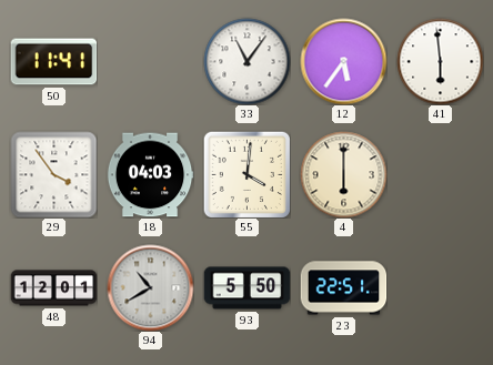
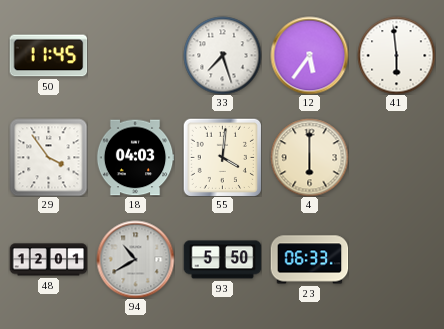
50: 11:41 -> 11:45 (48, 56)
33: 11:06 -> 7:27 (222, 55)
23: 22:51 -> 06:33 (309, 260)
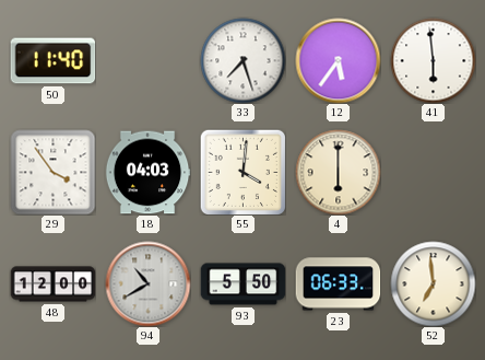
50: 11:45 -> 11:40 (52, 61)
48: 12:01 -> 12:00 (52, 284)
52: none -> 6:59 (433, 283)
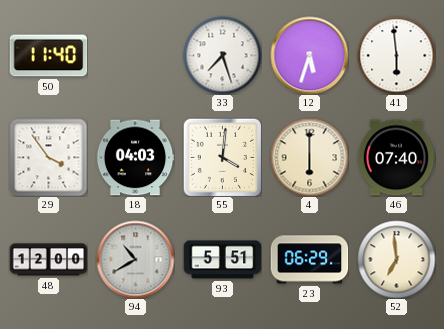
12: 5:36 -> 5:33 (309, 55)
46: none -> 07:40 (396, 158)
93: 5:50 -> 5:51 (222, 260)
23: 06:33 -> 06:29 (309, 260)
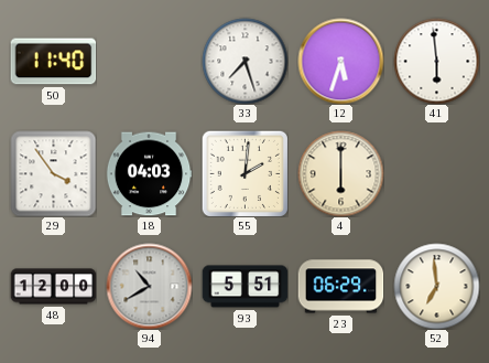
55: 4:01 -> 2:01 (244, 173)
46: 07:40 -> none (396, 158)
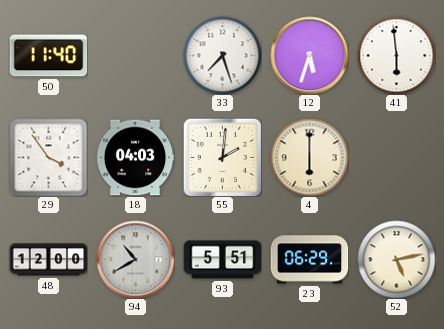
52: 6:59 -> 5:13 (396, 259)
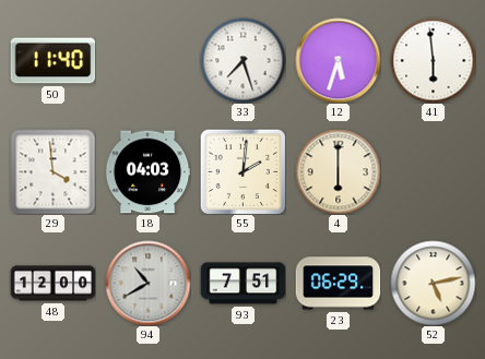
29: 3:54 -> 3:59 (52, 171)
93: 5:51 -> 7:51 (242, 284)
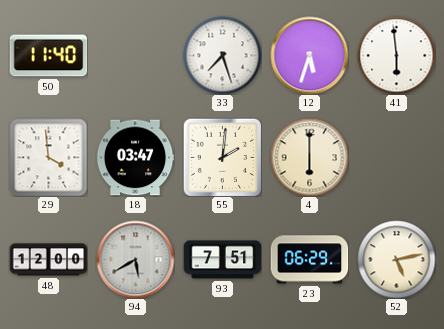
18: 04:03 -> 03:47 (135, 158)
94: 10:40 -> 5:40 (135, 259)
